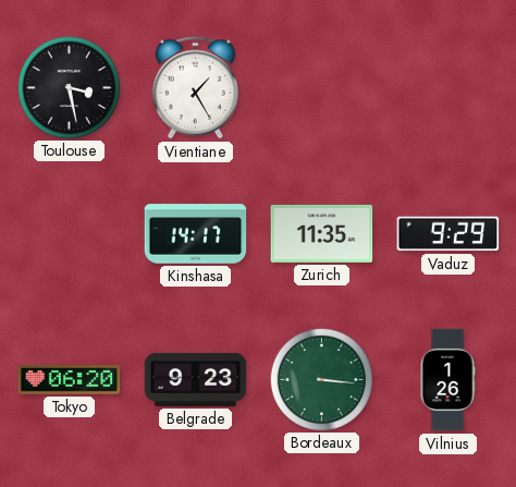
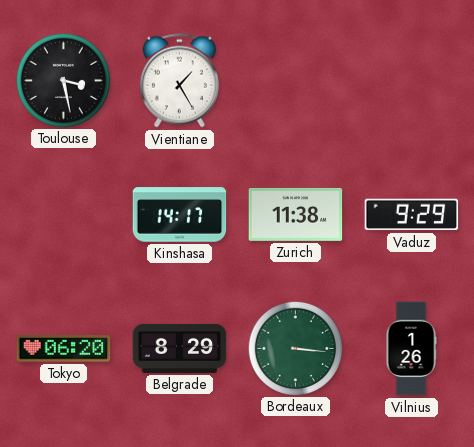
Zurich: 11:35 -> 11:38 (296, 214)
Belgrade: 9:23 -> 8:29 (180, 348)
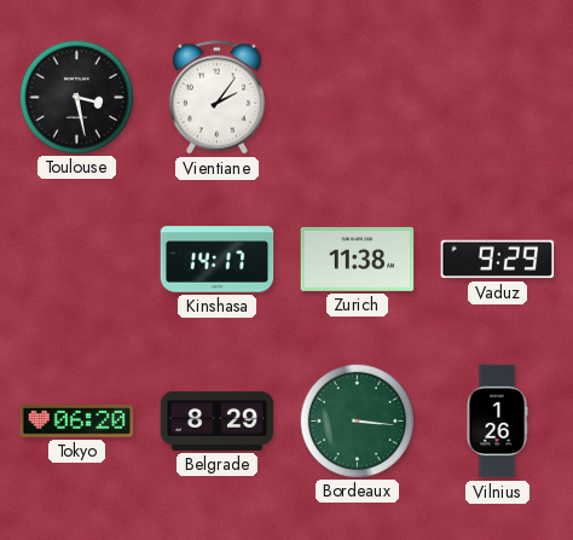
Vientiane: 1:25 -> 2:06 (216, 98)
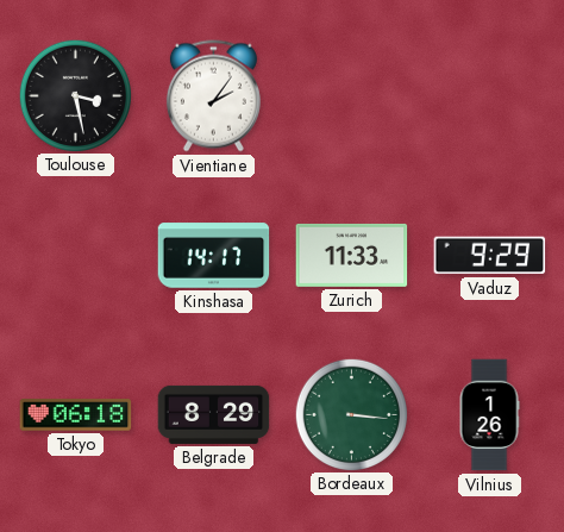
Zurich: 11:38 -> 11:33 (352, 255)
Tokyo: 06:20 -> 06:18 (76, 415)
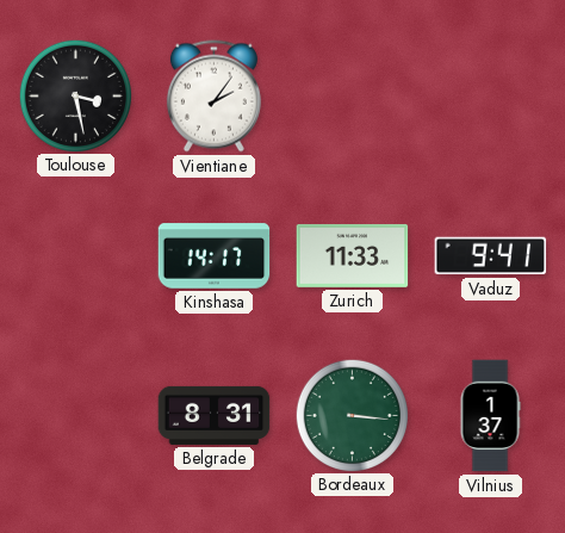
Vaduz: 9:29 -> 9:41 (491, 256)
Tokyo: 06:18 -> none (76, 415)
Belgrade: 8:29 -> 8:31 (215, 415)
Vilnius: 1:26 -> 1:37 (490, 416)
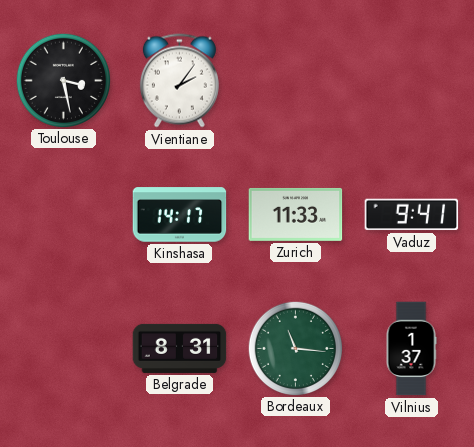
Bordeaux: 3:16 -> 11:16 (295, 348)
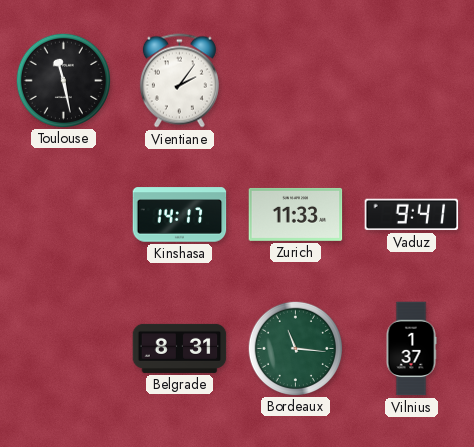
Toulouse: 3:28 -> 11:28 (63, 80)
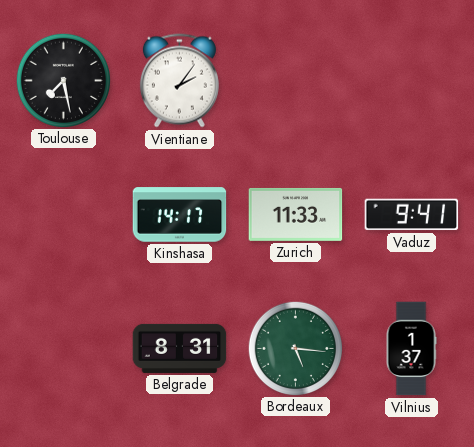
Toulouse: 11:28 -> 7:28 (63, 80)
Bordeaux: 11:16 -> 5:16 (295, 348)
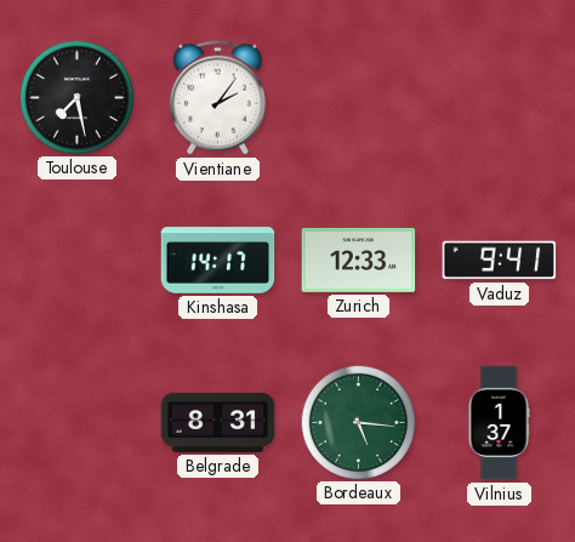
Zurich: 11:33 -> 12:33 (359, 259)
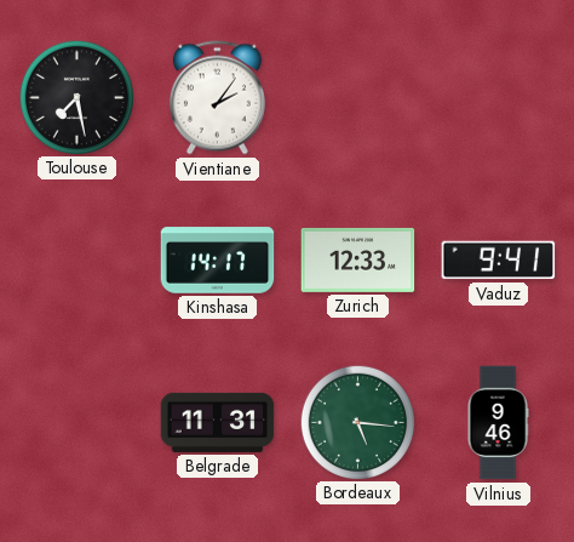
Belgrade: 8:31 -> 11:31 (218, 422)
Vilnius: 1:37 -> 9:46 (498, 423)
